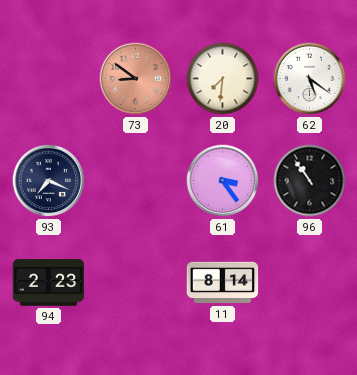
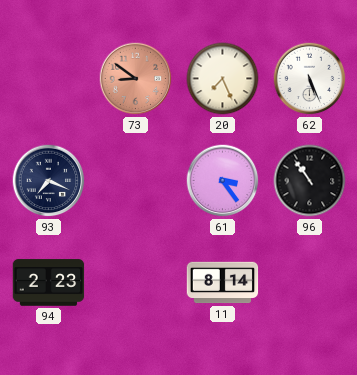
20: 7:31 -> 7:26 (223, 79)
62: 5:21 -> 5:26 (310, 79)
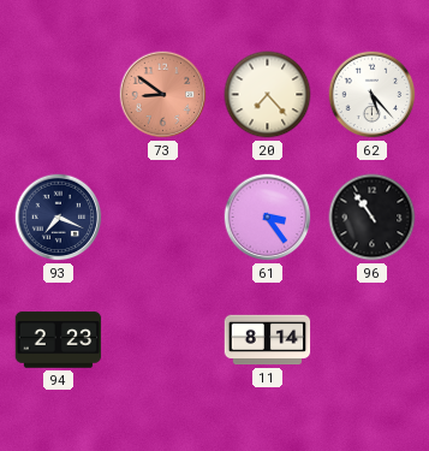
20: 7:26 -> 7:23 (268, 95)
62: 5:26 -> 5:23 (373, 95)
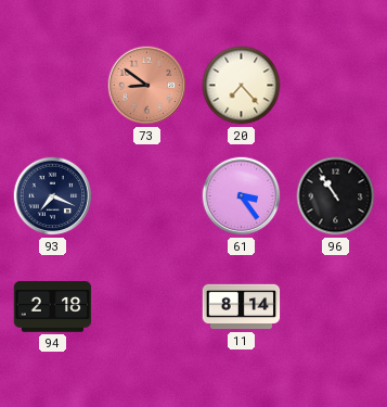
62: 5:23 -> none (373, 95)
94: 2:23 -> 2:18 (53, 307)
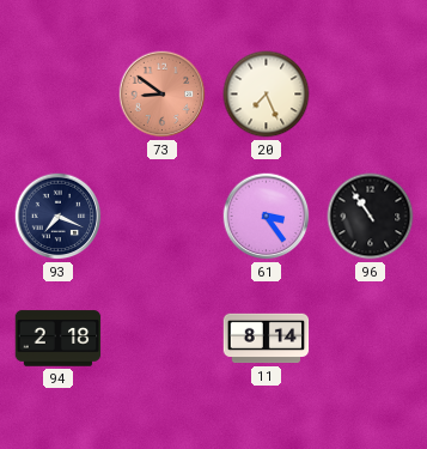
20: 7:23 -> 7:26 (267, 95)
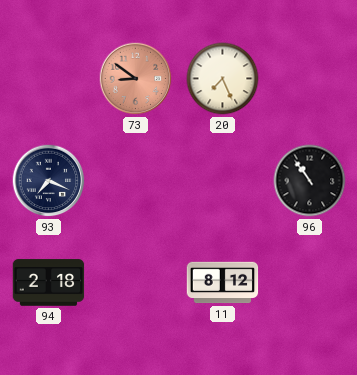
61: 3:24 -> none (267, 217)
11: 8:14 -> 8:12 (223, 283)
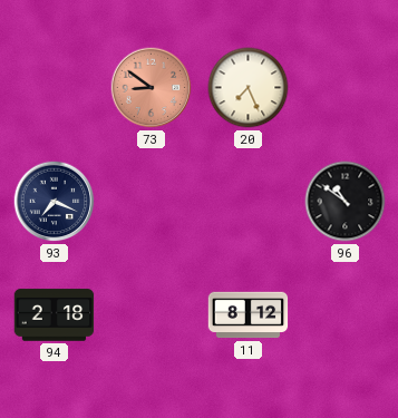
96: 10:54 -> 10:51 (346, 202)
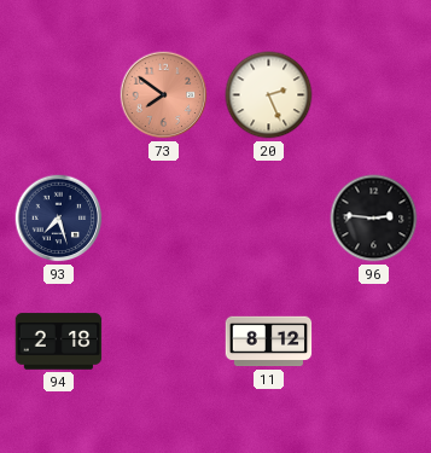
73: 8:51 -> 7:51 (164, 95)
20: 7:26 -> 2:26 (269, 95)
93: 7:19 -> 7:27 (59, 219)
96: 10:51 -> 2:46 (374, 219)
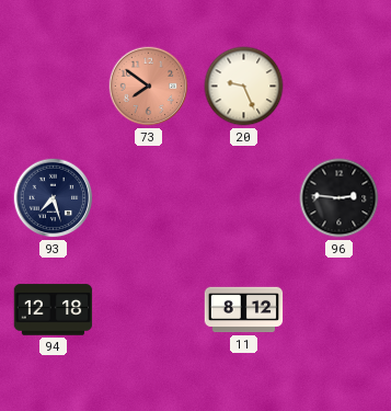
20: 2:26 -> 9:26 (244, 87)
94: 2:18 -> 12:18 (54, 310)
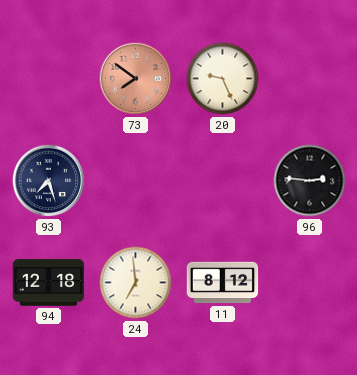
24: none -> 6:59 (136, 283)
